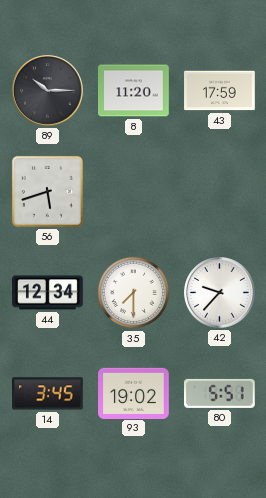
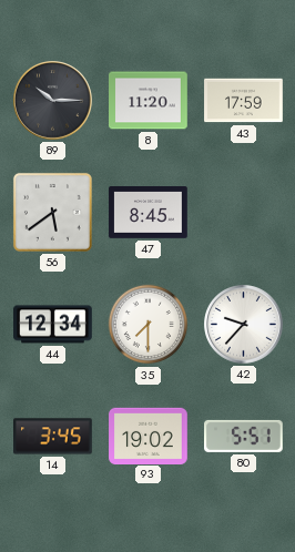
56: 5:42 -> 5:39 (52, 212)
47: none -> 8:45 (149, 213)
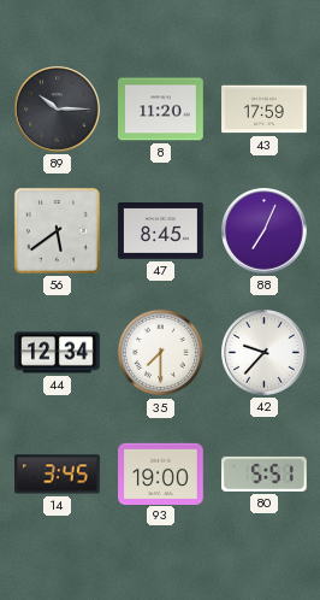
88: none -> 7:04 (265, 231)
93: 19:02 -> 19:00 (161, 473)
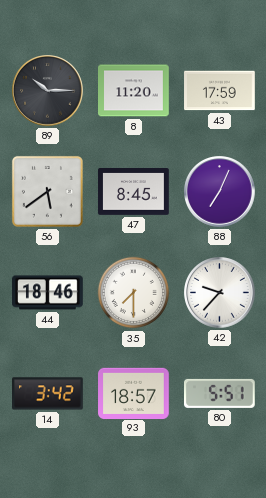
44: 12:34 -> 18:46 (48, 293)
14: 3:45 -> 3:42 (48, 394)
93: 19:00 -> 18:57 (134, 393)
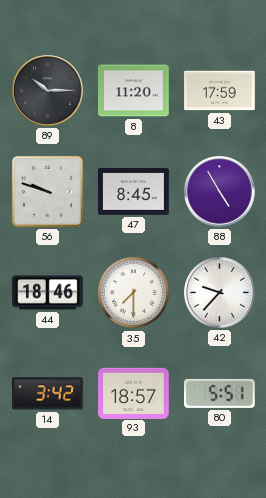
56: 5:39 -> 9:48 (47, 191)
88: 7:04 -> 4:55 (220, 192)
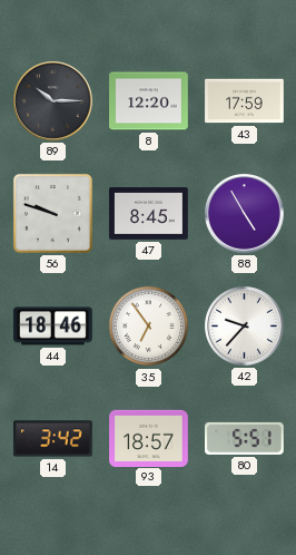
8: 11:20 -> 12:20 (149, 101)
35: 7:30 -> 6:54 (149, 327)
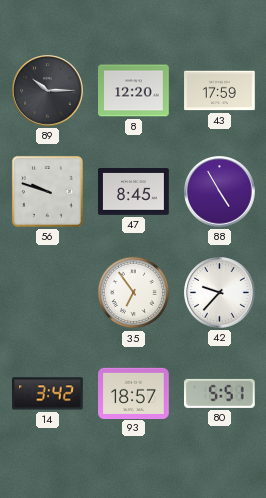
44: 18:46 -> none (53, 327)
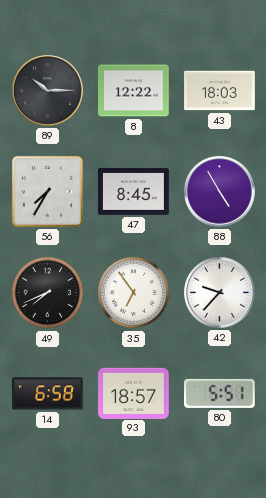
8: 12:20 -> 12:22 (134, 91)
43: 17:59 -> 18:03 (220, 91)
56: 9:48 -> 7:35 (47, 191)
49: none -> 7:41 (48, 293)
14: 3:42 -> 6:58 (48, 394)
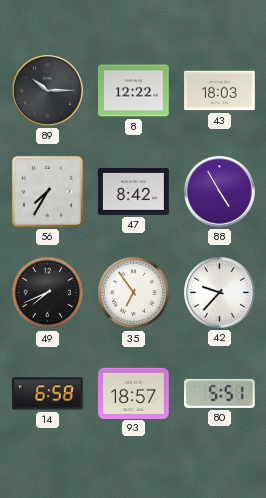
47: 8:45 -> 8:42 (134, 192)
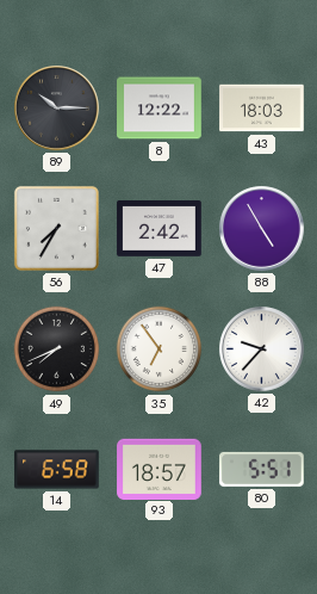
47: 8:42 -> 2:42 (160, 229)
